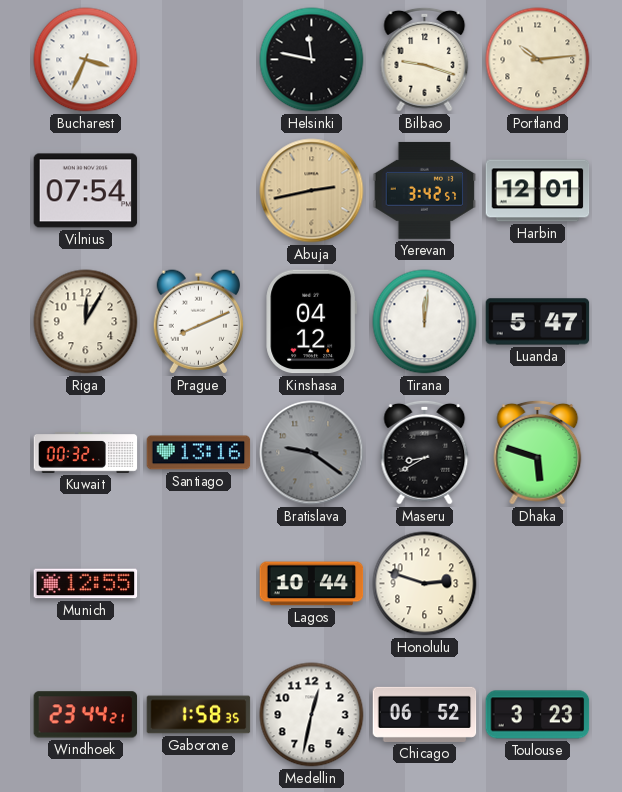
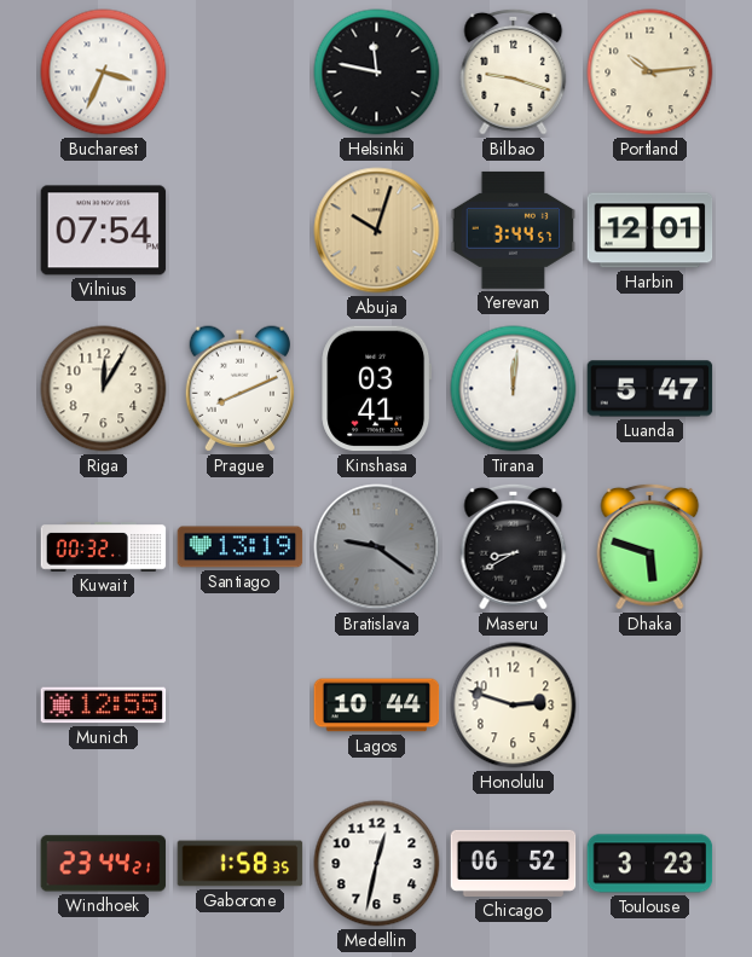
Abuja: 2:43 -> 10:03 (377, 231)
Yerevan: 3:42 -> 3:44 (514, 230)
Kinshasa: 04:12 -> 03:41 (377, 389)
Santiago: 13:16 -> 13:19 (241, 547)
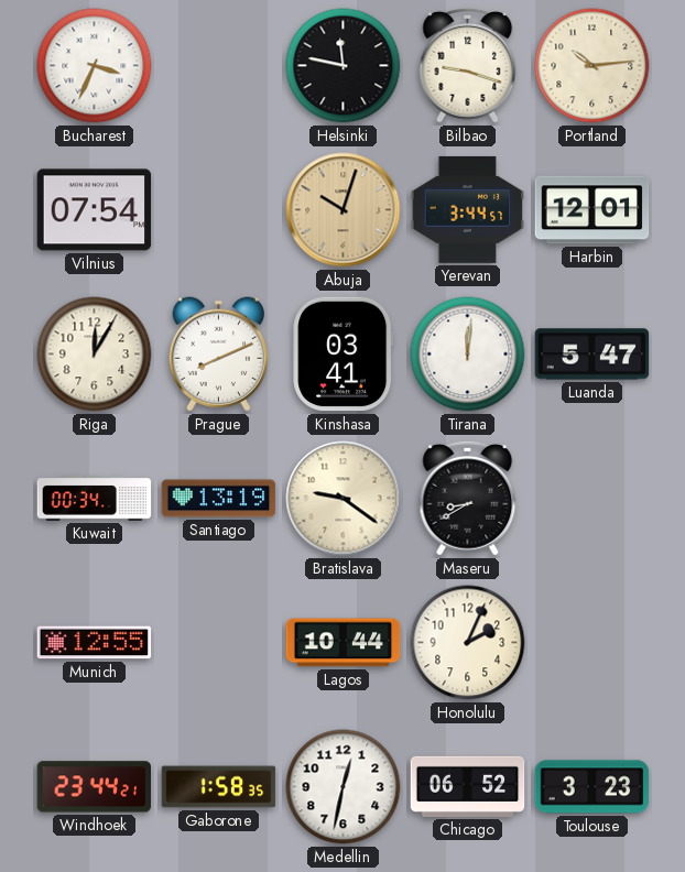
Kuwait: 00:32 -> 00:34 (95, 499)
Bratislava dial: grey -> cream (344, 499)
Dhaka: 5:48 -> none (650, 546)
Honolulu: 2:48 -> 2:04 (468, 643)
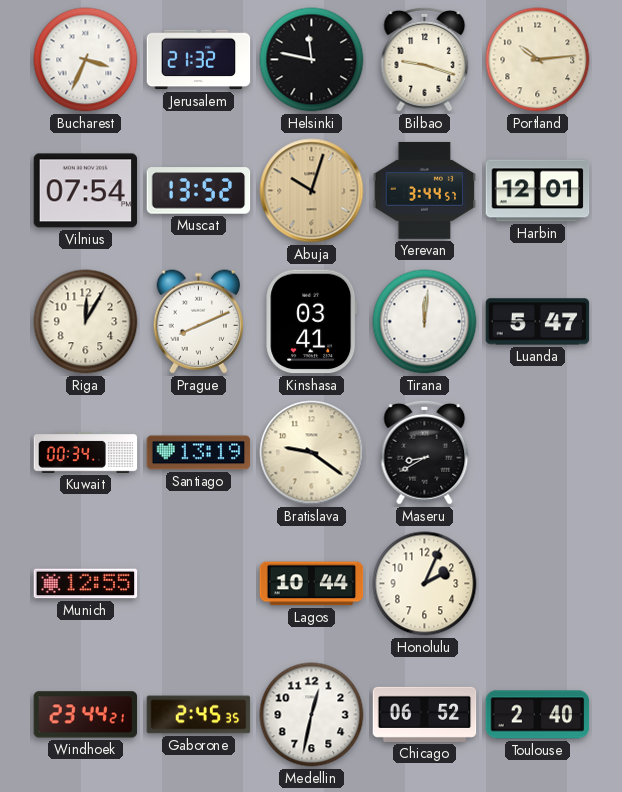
Jerusalem: none -> 21:32 (199, 60)
Muscat: none -> 13:52 (199, 191)
Gaborone: 1:58 -> 2:45 (199, 715)
Toulouse: 3:23 -> 2:40 (538, 715)
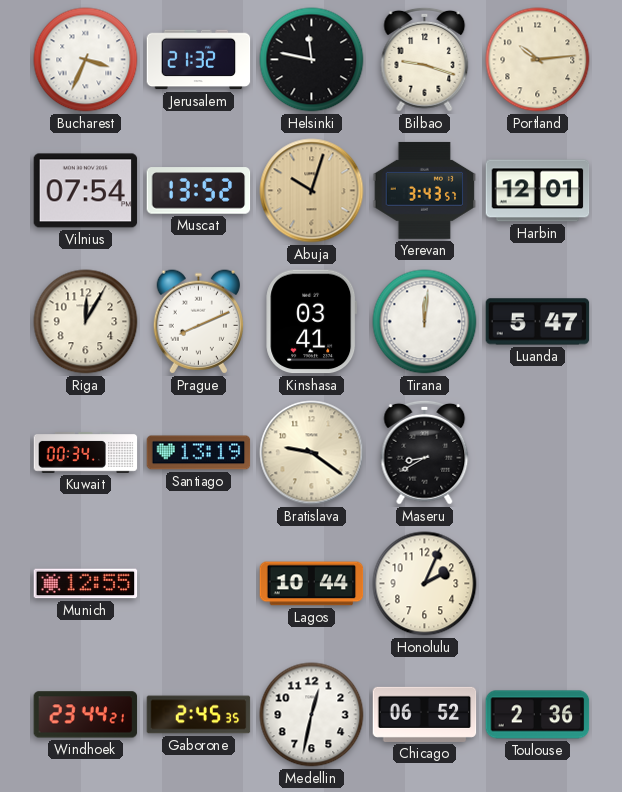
Yerevan: 3:44 -> 3:43 (425, 190)
Toulouse: 2:40 -> 2:36 (538, 715)
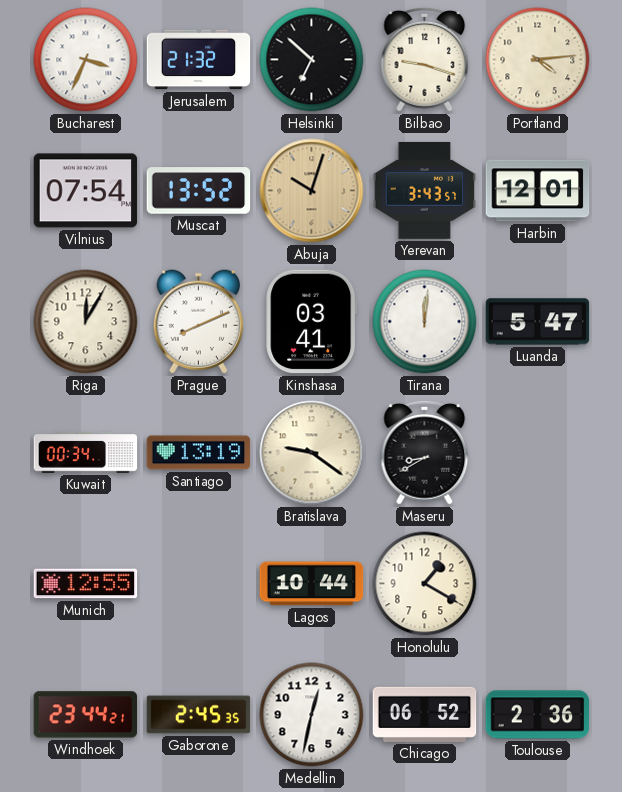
Helsinki: 11:47 -> 6:52 (312, 60)
Portland: 10:14 -> 4:14 (538, 60)
Honolulu: 2:04 -> 1:20 (425, 584)
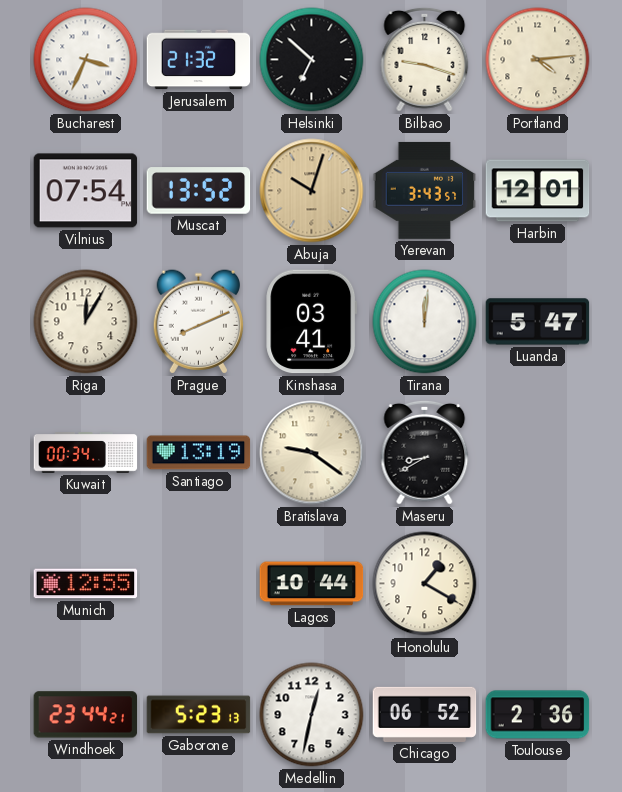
Gaborone: 2:45 -> 5:23 (199, 715)
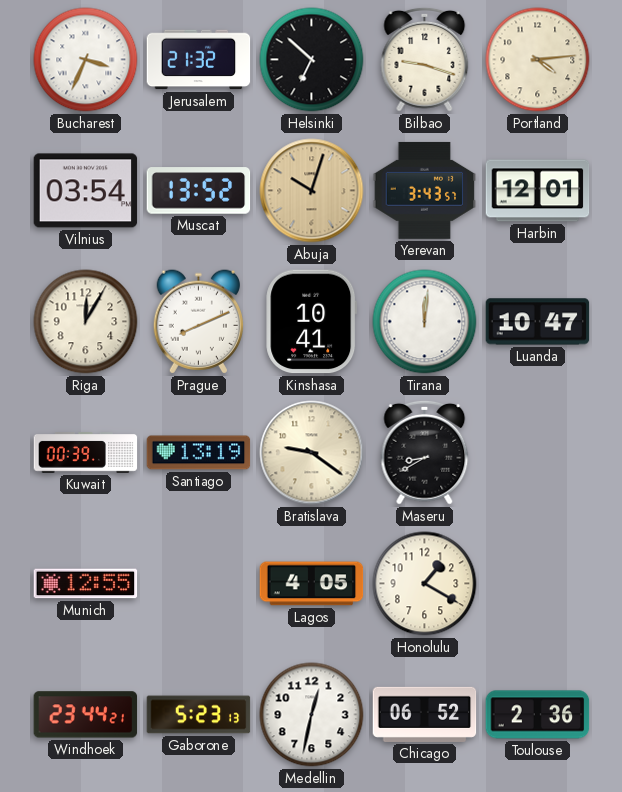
Vilnius: 07:54 -> 03:54 (86, 191)
Kinshasa: 03:41 -> 10:41 (312, 322)
Luanda: 5:47 -> 10:47 (538, 322)
Kuwait: 00:34 -> 00:39 (86, 453)
Lagos: 10:44 -> 4:05 (312, 584)
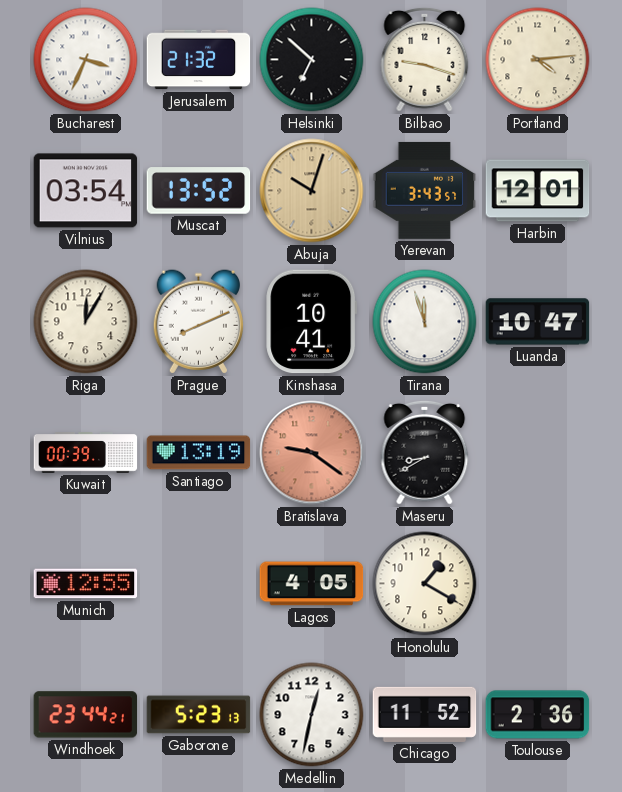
Tirana: 12:01 -> 11:57 (425, 322)
Bratislava dial: cream -> salmon (312, 453)
Chicago: 06:52 -> 11:52 (425, 714)
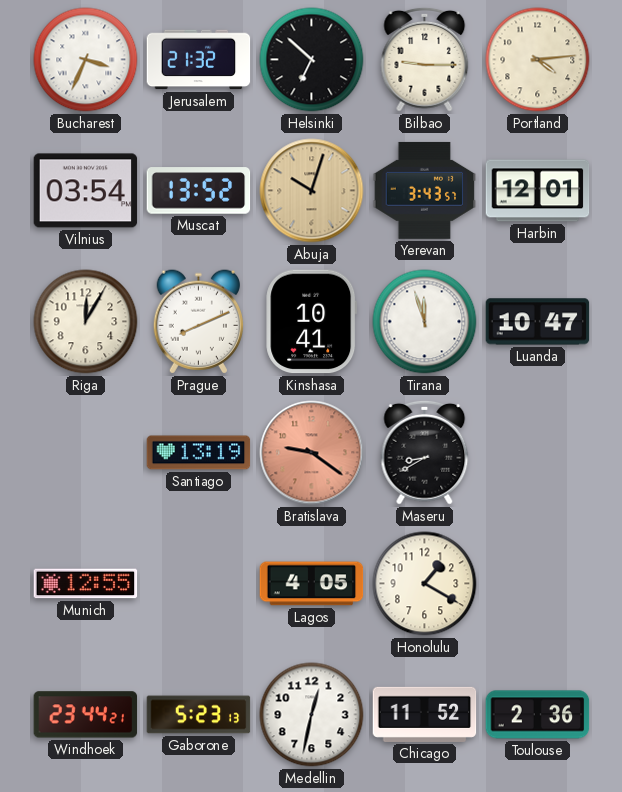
Bilbao: 9:18 -> 9:15 (425, 59)
Kuwait: 00:39 -> none (86, 453)
